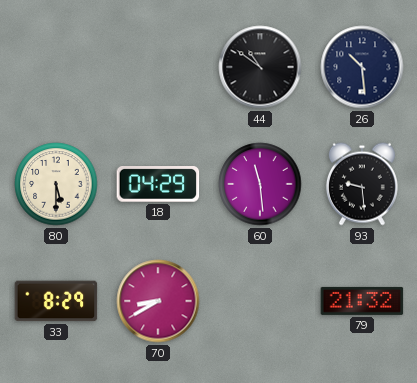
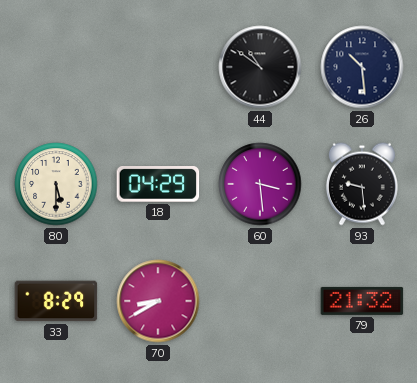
60: 11:29 -> 3:29 (260, 184)
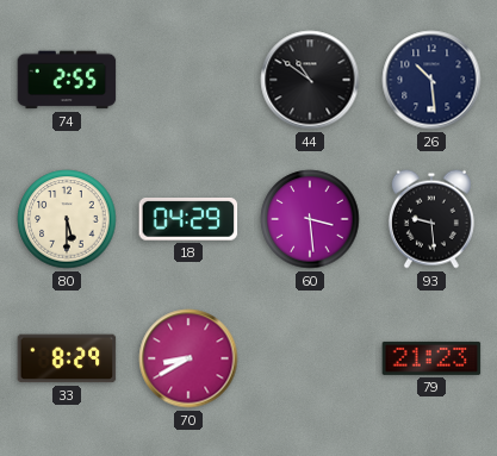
74: none -> 2:55 (67, 80)
79: 21:32 -> 21:23 (431, 358)
